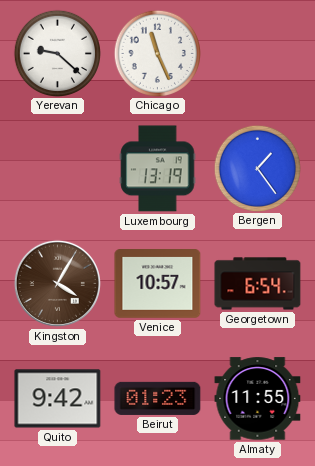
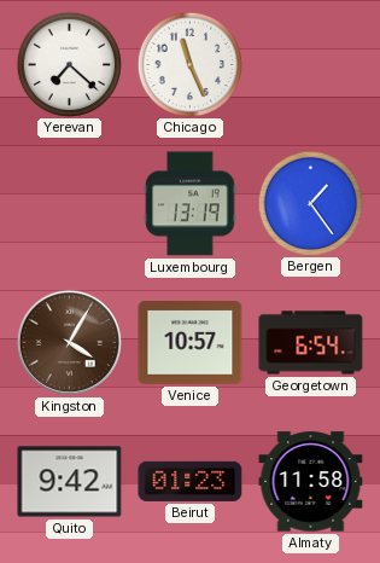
Yerevan: 9:22 -> 7:22 (69, 64)
Almaty: 11:55 -> 11:58 (311, 482)
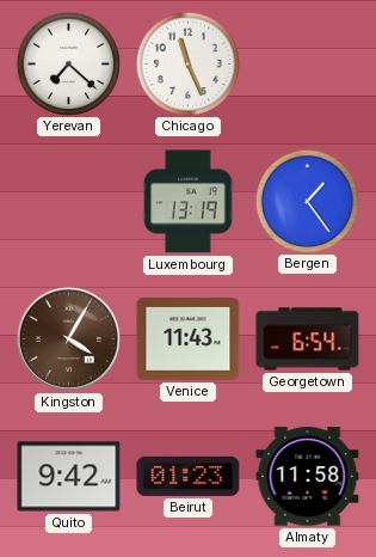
Venice: 10:57 -> 11:43 (189, 339)
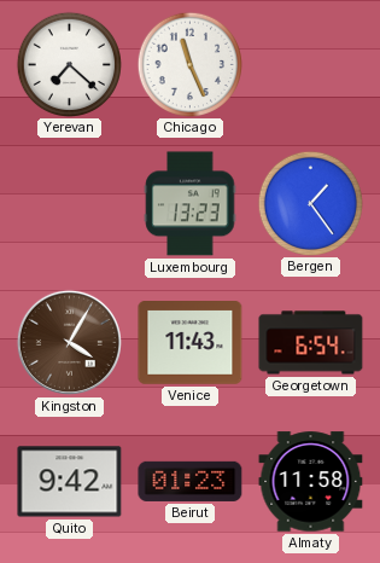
Luxembourg: 13:19 -> 13:23 (191, 204)
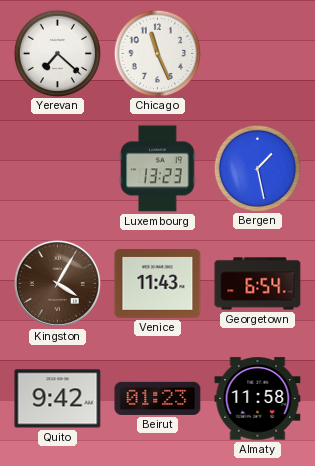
Bergen: 1:24 -> 1:28 (257, 168)
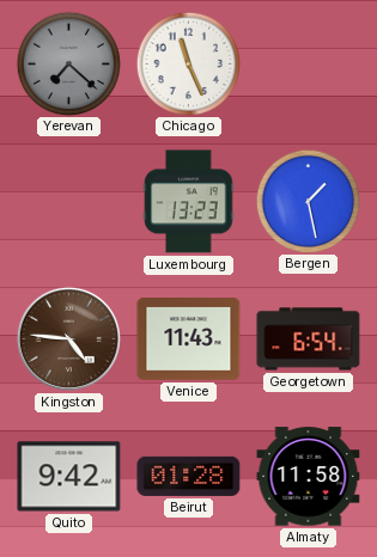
Yerevan dial: white -> grey (68, 63)
Kingston: 4:05 -> 4:46 (68, 338)
Beirut: 01:23 -> 01:28 (189, 476)
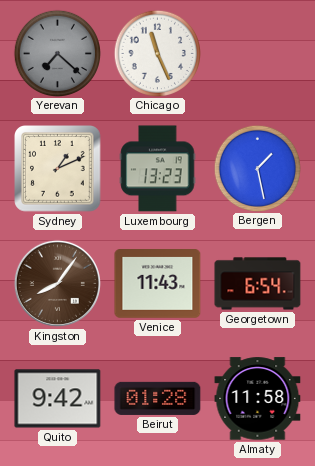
Sydney: none -> 1:11 (58, 169)
Kingston: 4:46 -> 8:06 (57, 283)
